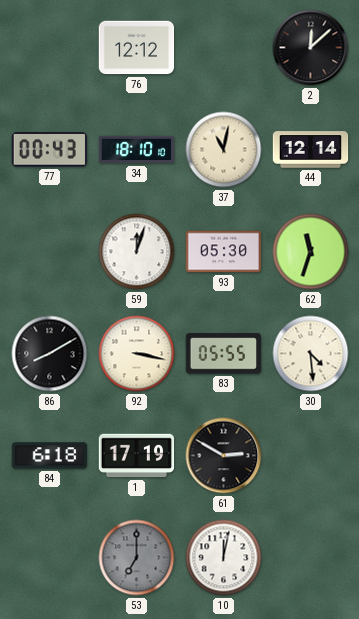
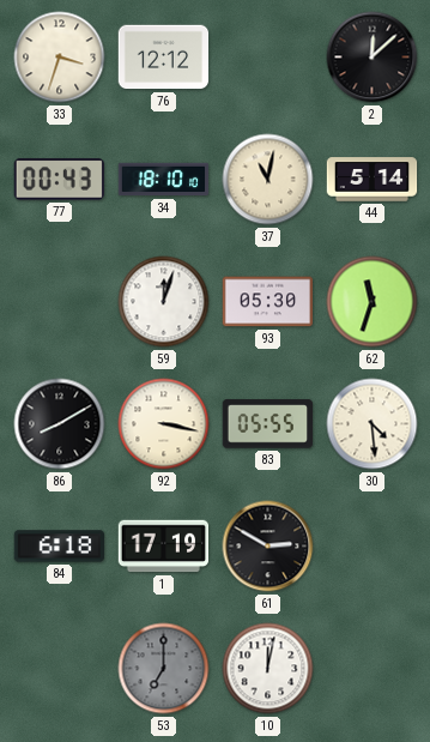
33: none -> 3:33 (60, 58)
44: 12:14 -> 5:14 (373, 180)
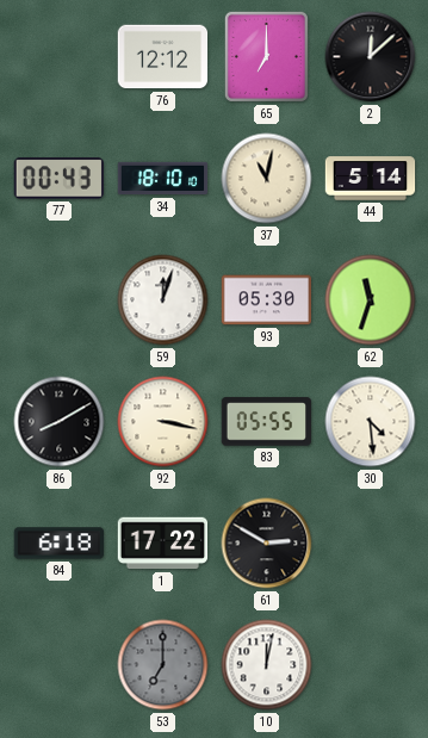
33: 3:33 -> none (60, 58)
65: none -> 7:00 (266, 56)
1: 17:19 -> 17:22 (163, 544)
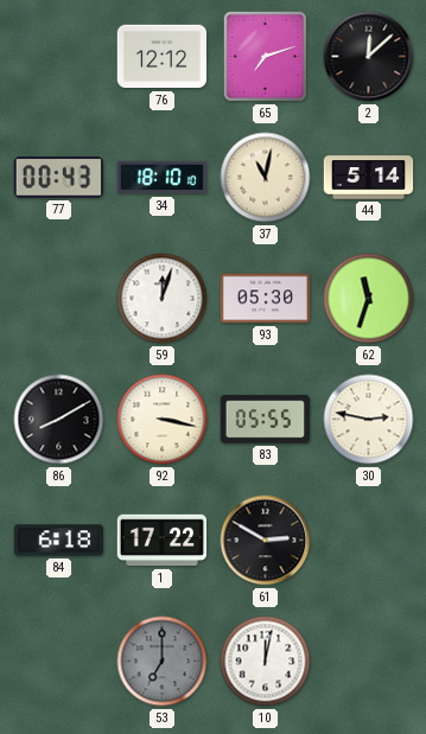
65: 7:00 -> 7:12 (265, 56)
30: 4:29 -> 2:47 (369, 420)
